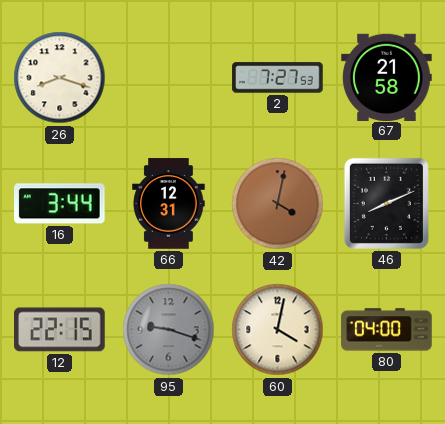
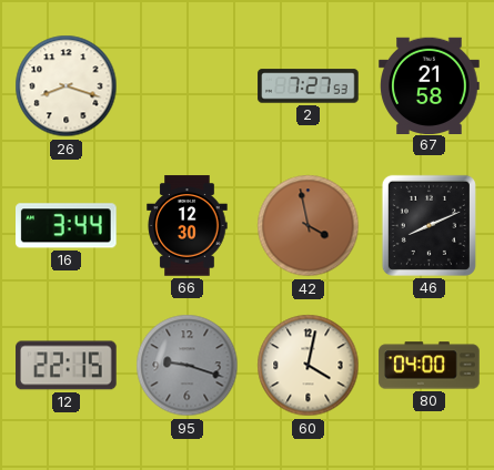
66: 12:31 -> 12:30 (188, 226)
42: 4:02 -> 3:58 (309, 226)
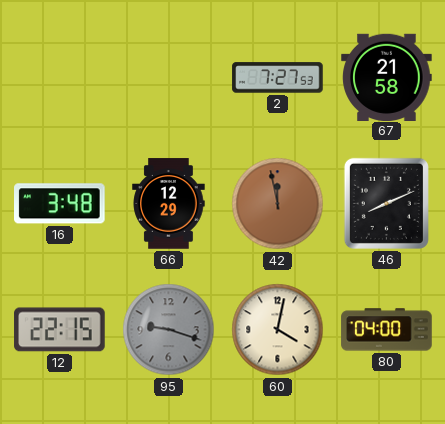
26: 8:18 -> none (67, 86)
16: 3:44 -> 3:48 (60, 204)
66: 12:30 -> 12:29 (169, 204)
42: 3:58 -> 11:58 (278, 204)
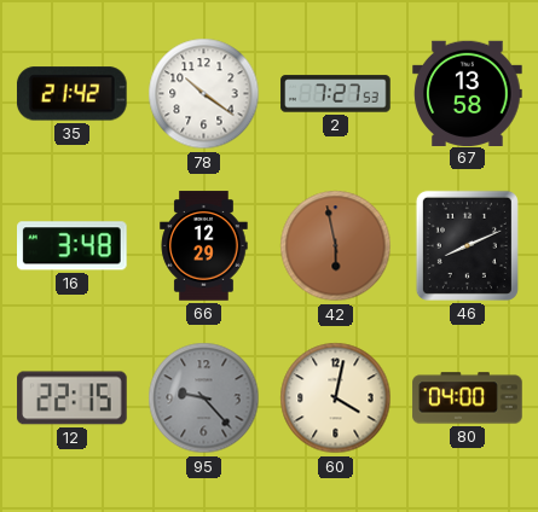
35: none -> 21:42 (71, 94)
78: none -> 10:21 (204, 94)
67: 21:58 -> 13:58 (468, 93)
42: 11:58 -> 5:58 (336, 246)
95: 9:18 -> 9:23 (204, 398)
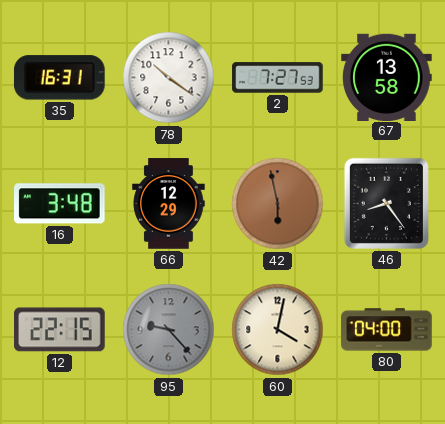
35: 21:42 -> 16:31 (59, 78)
46: 8:11 -> 8:24 (386, 203)
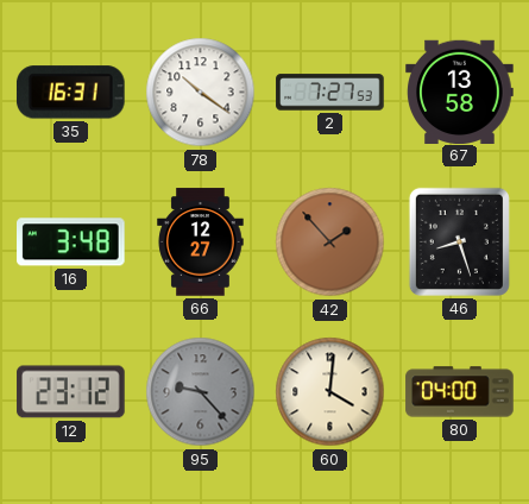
66: 12:29 -> 12:27 (201, 242)
42: 5:58 -> 1:53 (330, 242)
46: 8:24 -> 8:27 (459, 241)
12: 22:15 -> 23:12 (71, 392)
60: 4:02 -> 4:01 (330, 392)
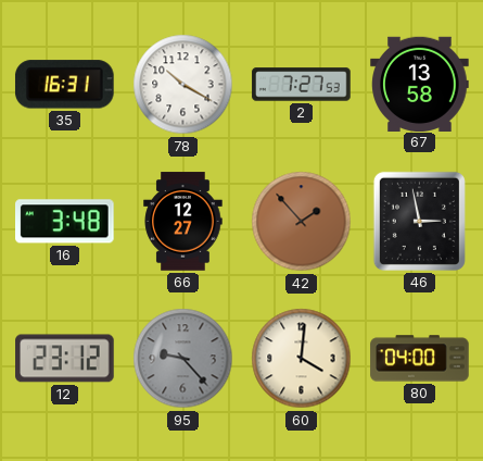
78: 10:21 -> 10:20 (183, 85)
46: 8:27 -> 2:58 (419, 221)
